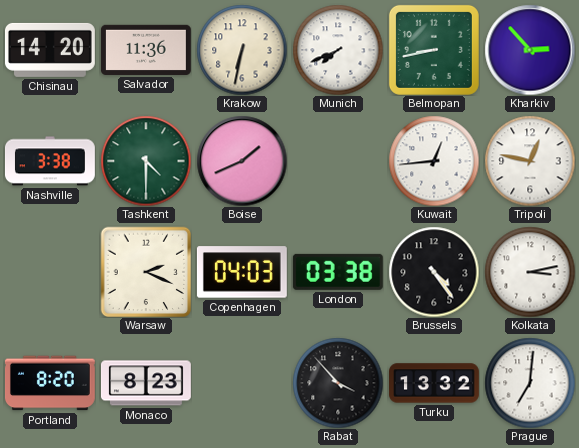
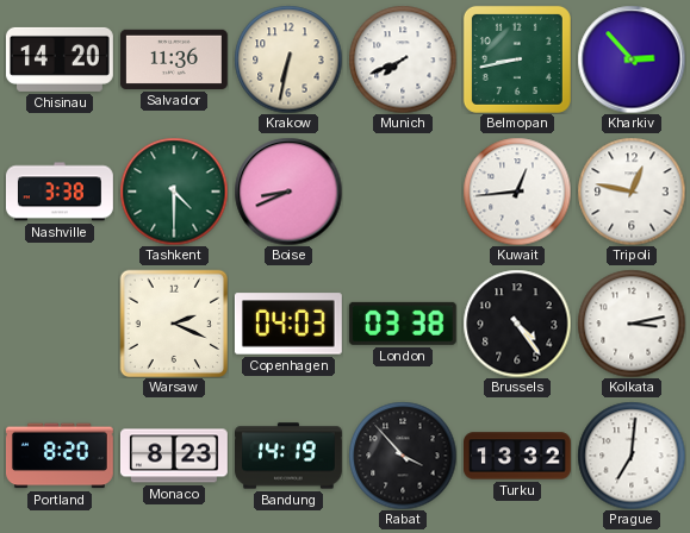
Boise: 1:41 -> 8:41 (288, 192)
Bandung: none -> 14:19 (290, 456)
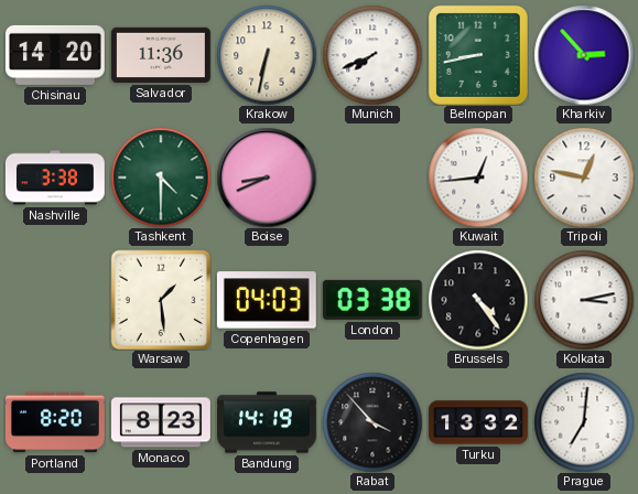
Warsaw: 2:19 -> 1:29 (161, 300)
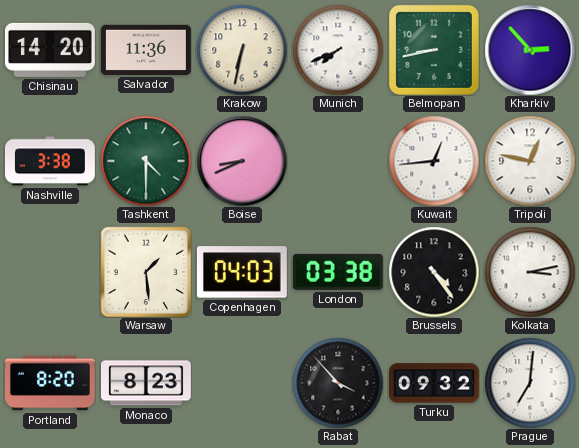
Bandung: 14:19 -> none (268, 422)
Turku: 13:32 -> 09:32 (435, 383)
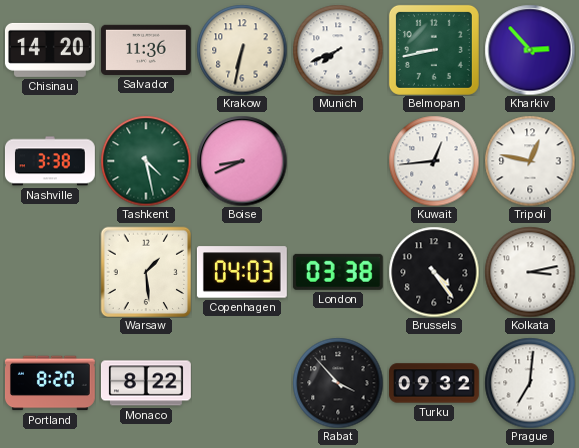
Tashkent: 4:30 -> 4:28 (146, 161)
Monaco: 8:23 -> 8:22 (146, 383)
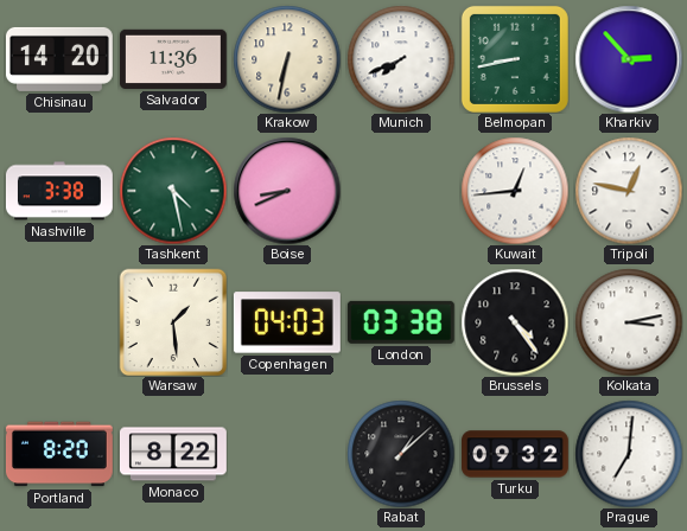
Rabat: 3:53 -> 1:08 (401, 454)
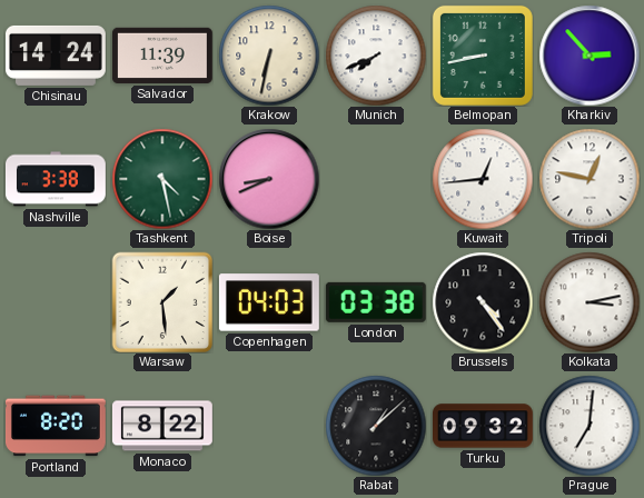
Chisinau: 14:20 -> 14:24 (56, 56)
Salvador: 11:36 -> 11:39 (162, 56)
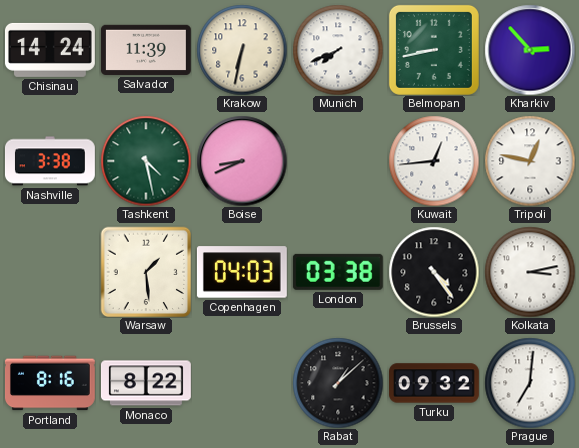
Portland: 8:20 -> 8:16 (50, 383)
